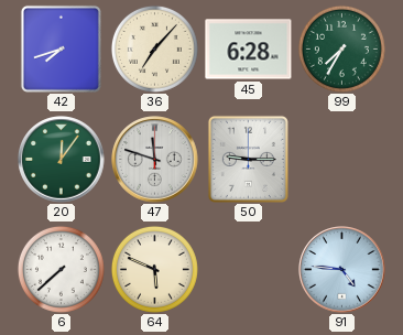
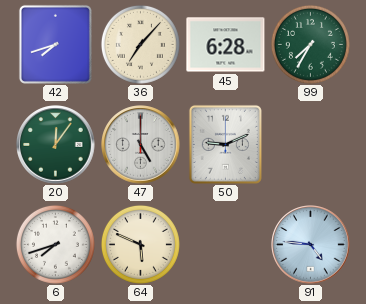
47: 11:48 -> 5:00 (141, 145)
50: 9:15 -> 9:11 (225, 144)
6: 7:38 -> 7:42 (55, 244)
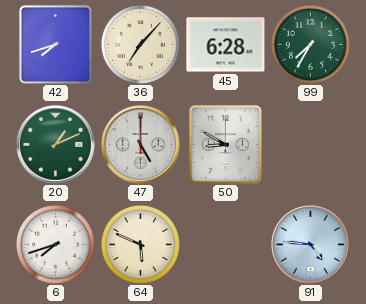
20: 12:06 -> 1:11 (56, 145)
50: 9:11 -> 8:50 (225, 144)
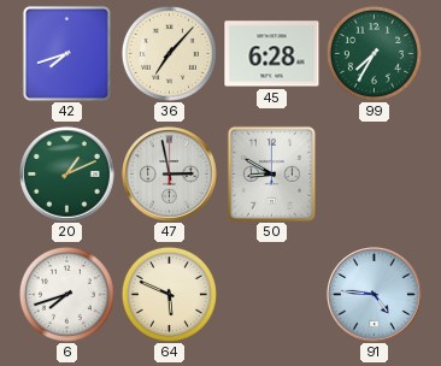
47: 5:00 -> 2:58 (170, 175)
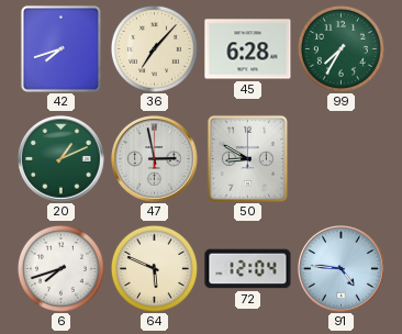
72: none -> 12:04 (248, 269)
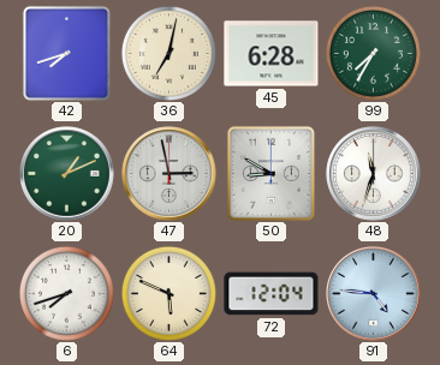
36: 7:07 -> 7:02 (168, 53)
48: none -> 11:33 (374, 174)
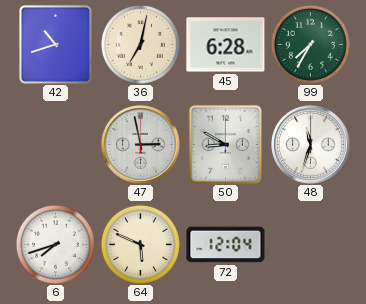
42: 7:42 -> 10:42 (55, 44)
20: 1:11 -> none (67, 174)
91: 4:46 -> none (374, 294)
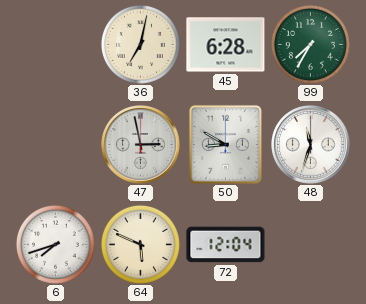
42: 10:42 -> none (55, 44)
